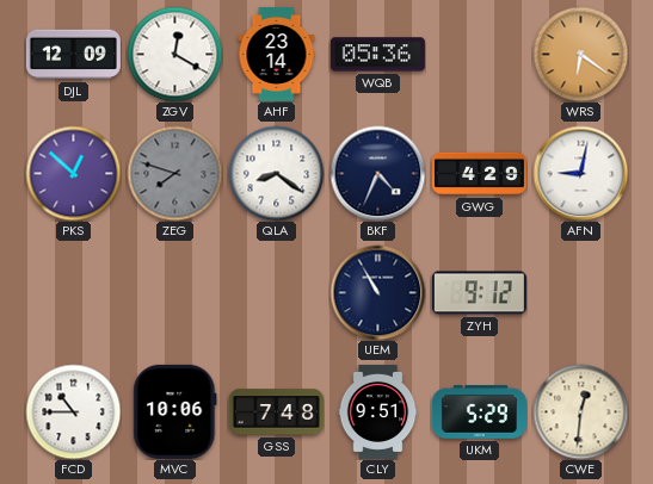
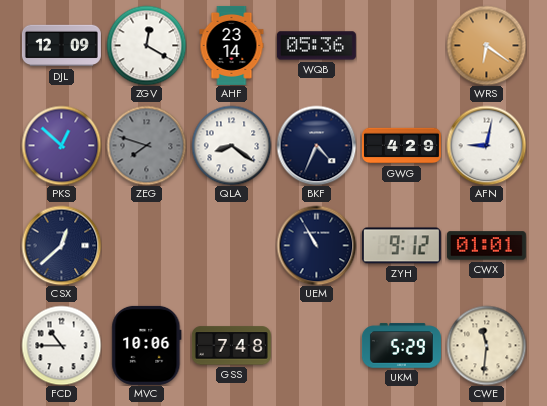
CSX: none -> 12:38 (61, 245)
CWX: none -> 01:01 (486, 246)
CLY: 9:51 -> none (378, 411)
CWE: 12:31 -> 11:31 (486, 345)
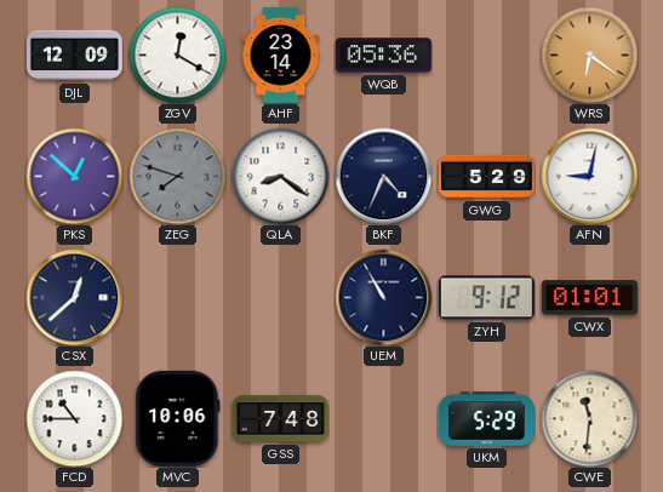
GWG: 4:29 -> 5:29 (486, 177)
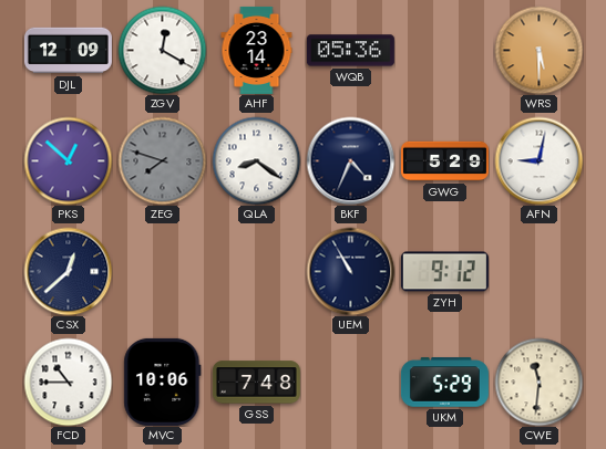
WRS: 6:21 -> 5:30 (538, 50)
CWX: 01:01 -> none (589, 298)
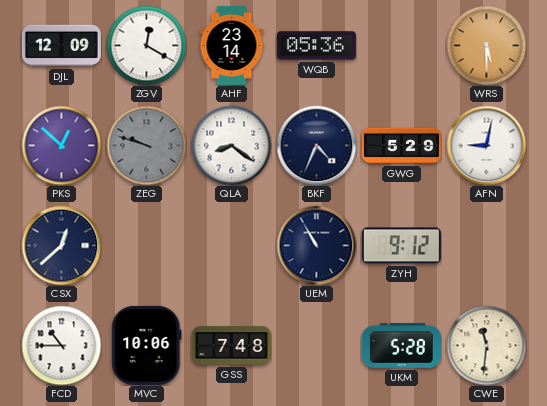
ZEG: 7:48 -> 9:48 (146, 145)
UKM: 5:29 -> 5:28 (401, 346)
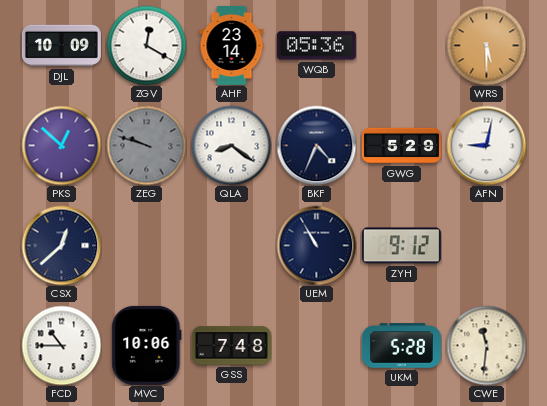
DJL: 12:09 -> 10:09 (61, 46)
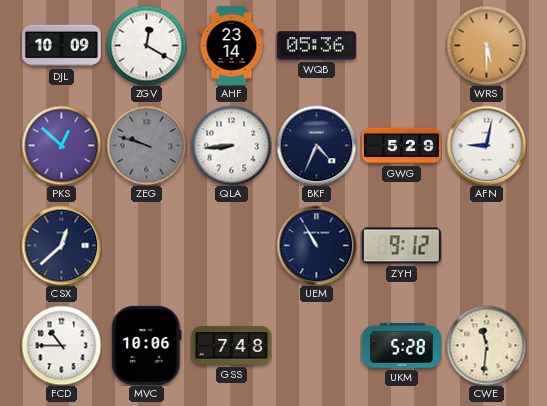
QLA: 8:21 -> 8:44 (231, 145)
